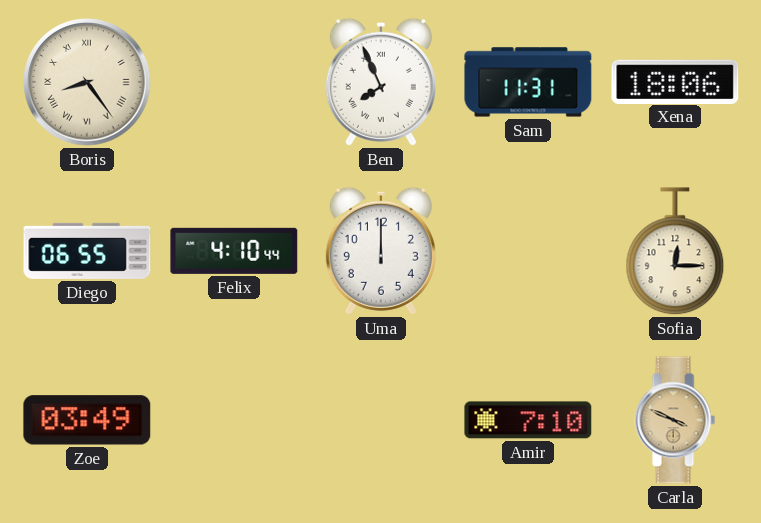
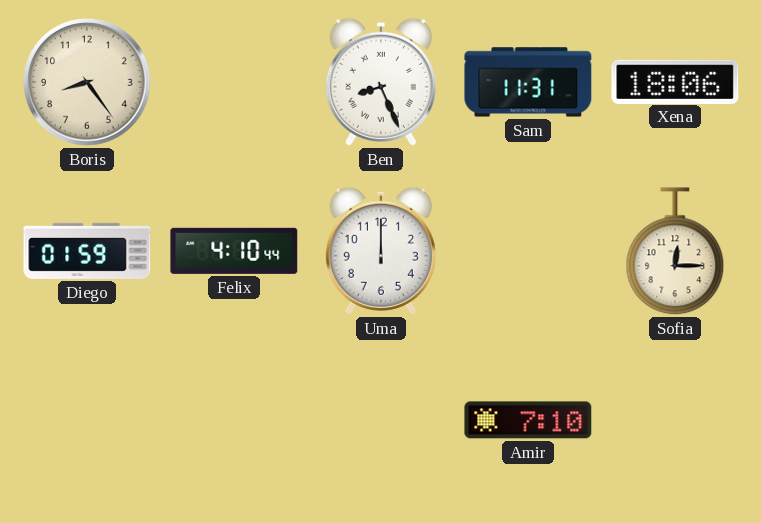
Boris numerals: Roman -> Arabic (87, 82)
Ben: 7:56 -> 8:26 (381, 82)
Diego: 06:55 -> 01:59 (87, 251)
Zoe: 03:49 -> none (87, 420)
Carla: 3:49 -> none (675, 420)
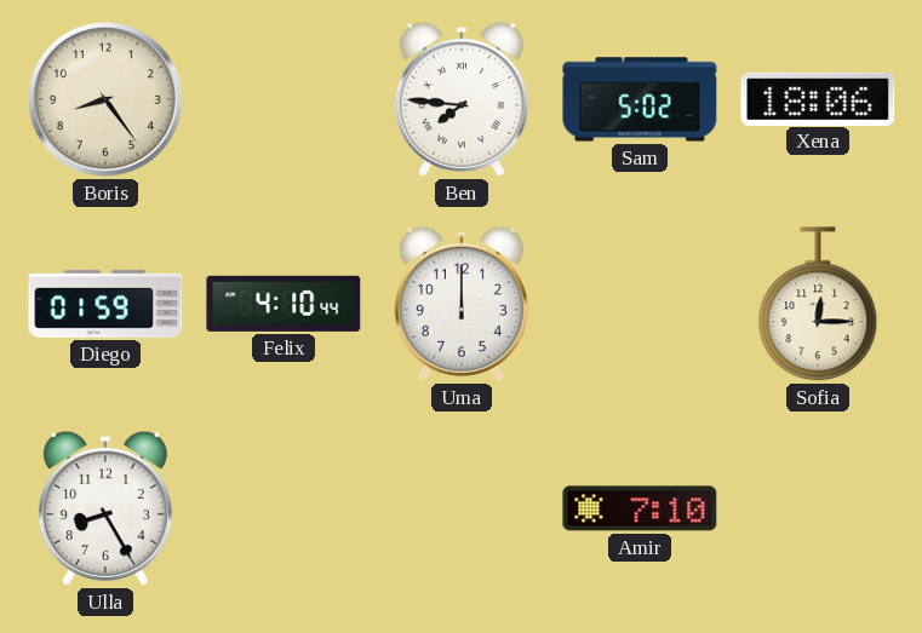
Ben: 8:26 -> 7:46 (462, 99)
Sam: 11:31 -> 5:02 (640, 99)
Ulla: none -> 8:25 (105, 508)
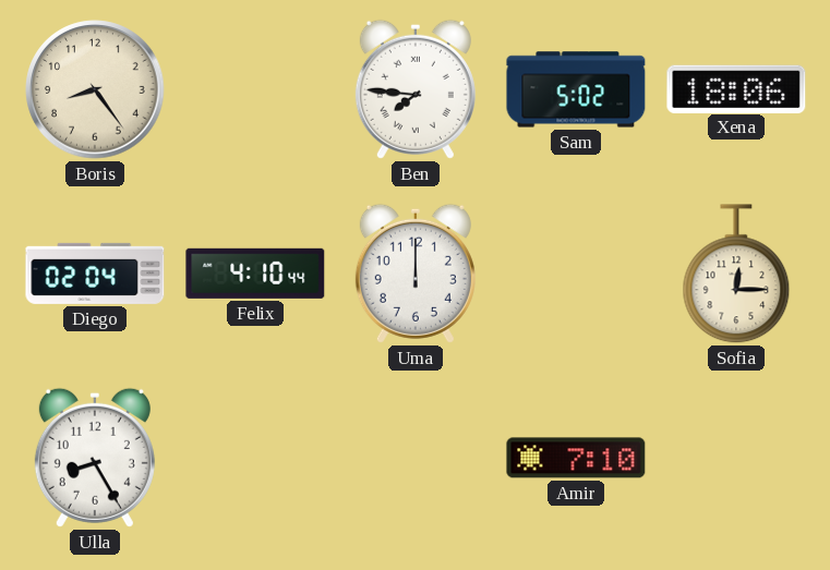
Diego: 01:59 -> 02:04 (95, 274)
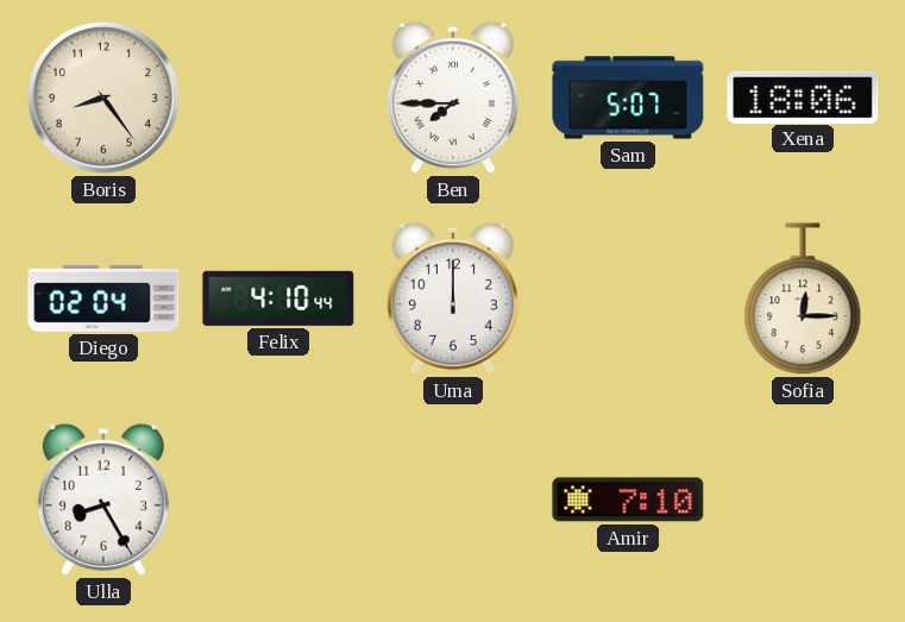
Ben: 7:46 -> 7:45 (453, 98)
Sam: 5:02 -> 5:07 (628, 98)
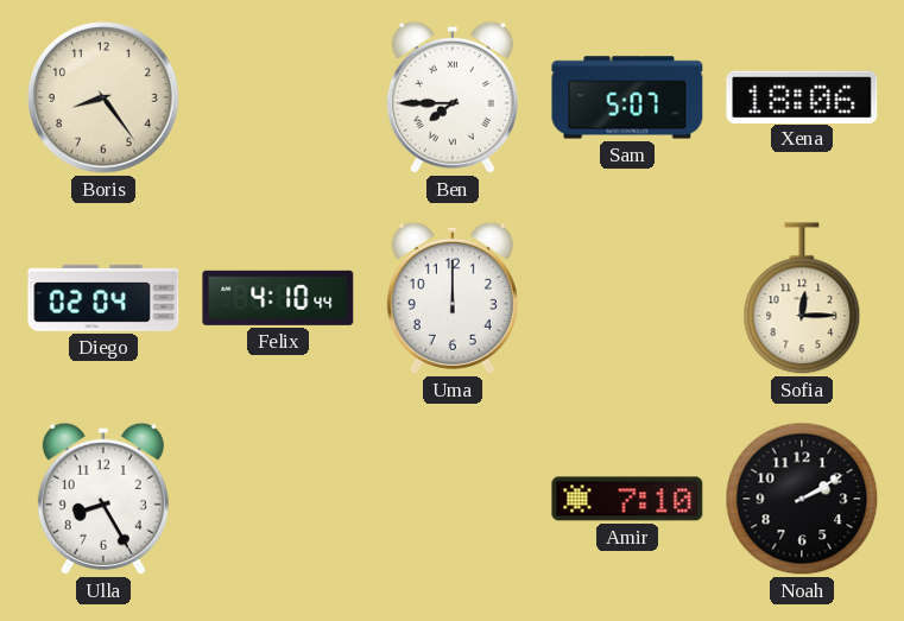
Noah: none -> 2:10 (802, 499)
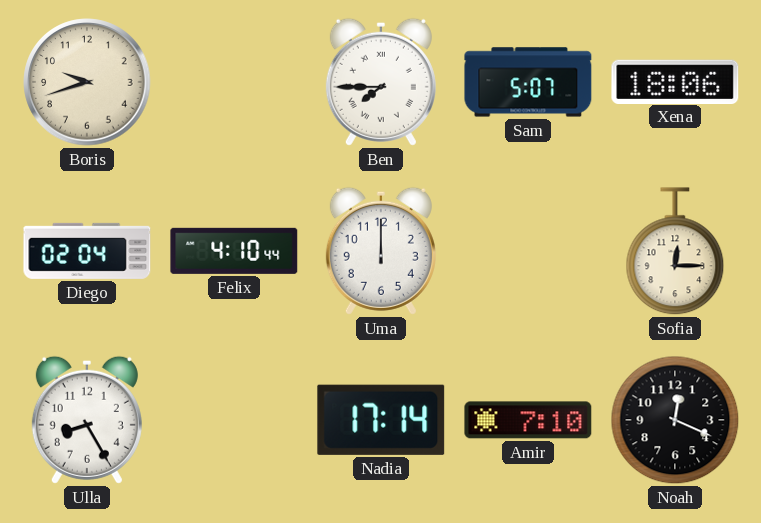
Boris: 8:24 -> 9:42 (87, 82)
Nadia: none -> 17:14 (381, 420)
Noah: 2:10 -> 12:19 (675, 420)
